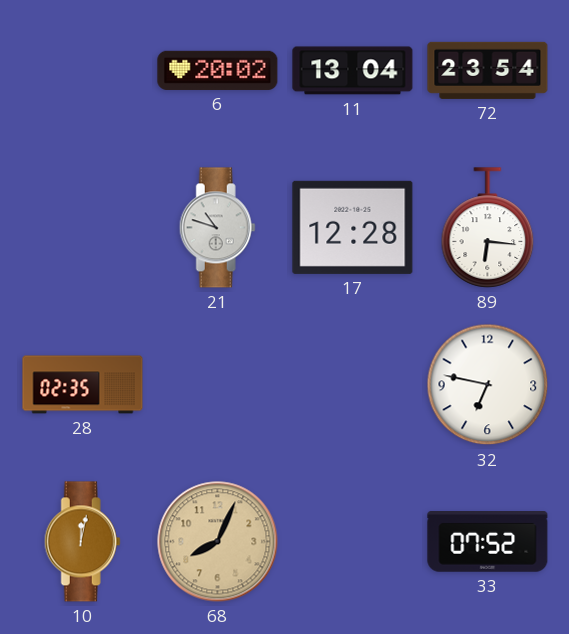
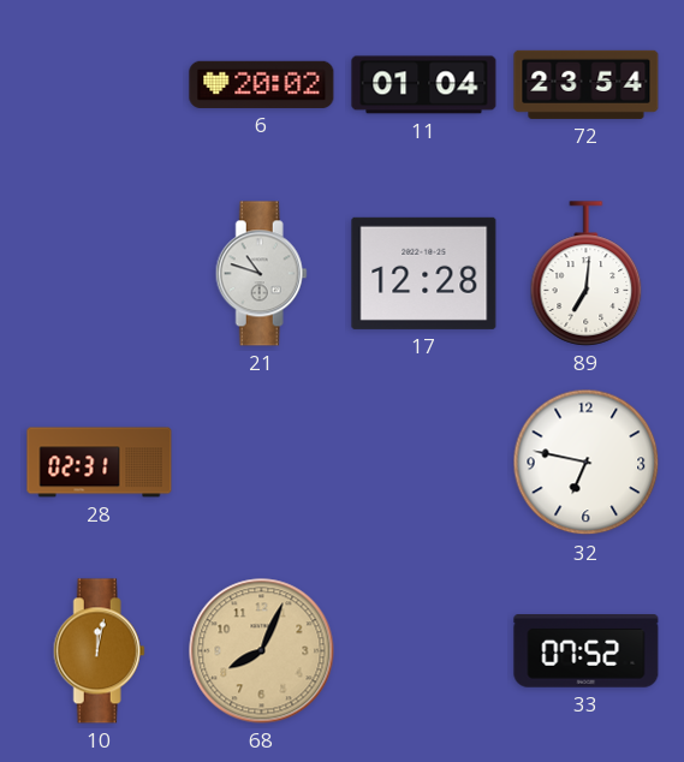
11: 13:04 -> 01:04 (424, 85)
89: 6:16 -> 7:01 (587, 274)
28: 02:35 -> 02:31 (100, 463)
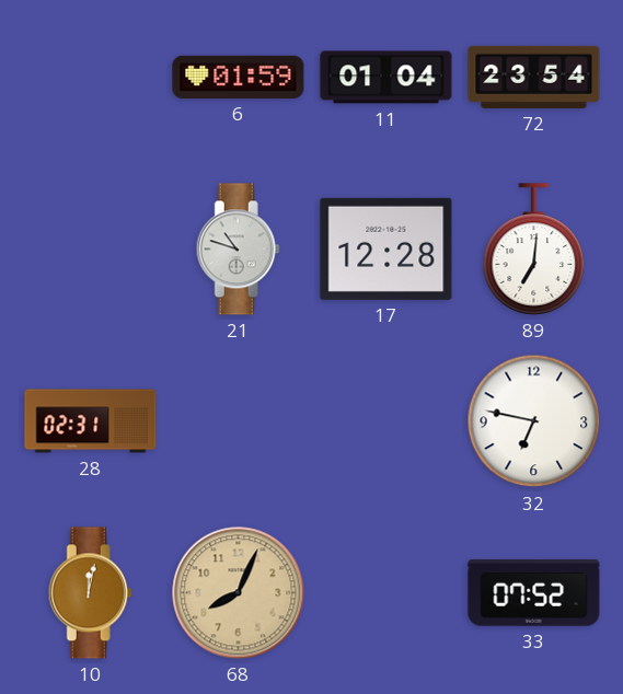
6: 20:02 -> 01:59 (239, 77)
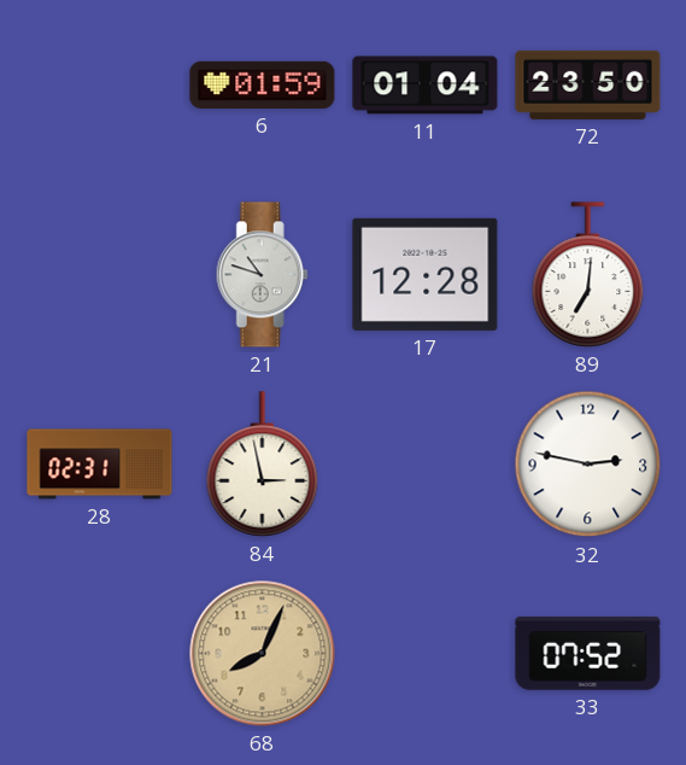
72: 23:54 -> 23:50 (588, 84)
84: none -> 2:58 (263, 465)
32: 6:47 -> 2:47 (588, 465)
10: 12:02 -> none (90, 593)
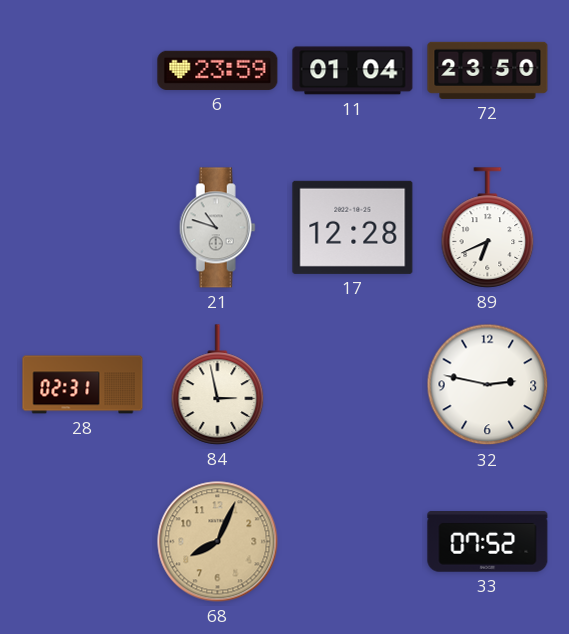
6: 01:59 -> 23:59 (218, 70)
89: 7:01 -> 6:41 (488, 228)
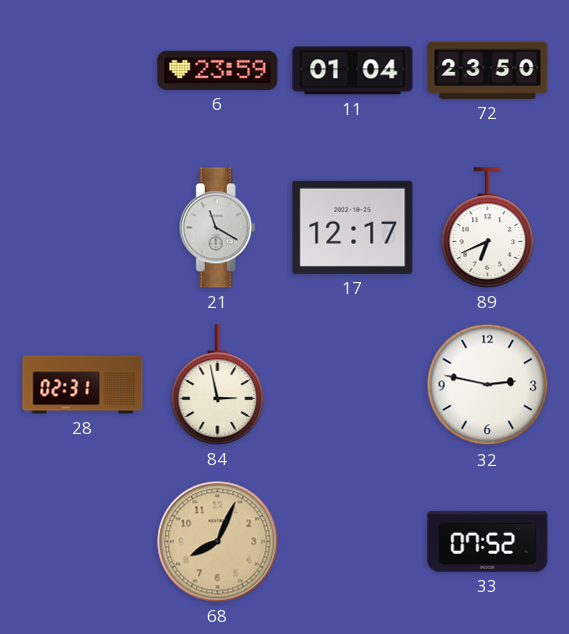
21: 10:48 -> 11:20 (217, 228)
17: 12:28 -> 12:17 (353, 227)
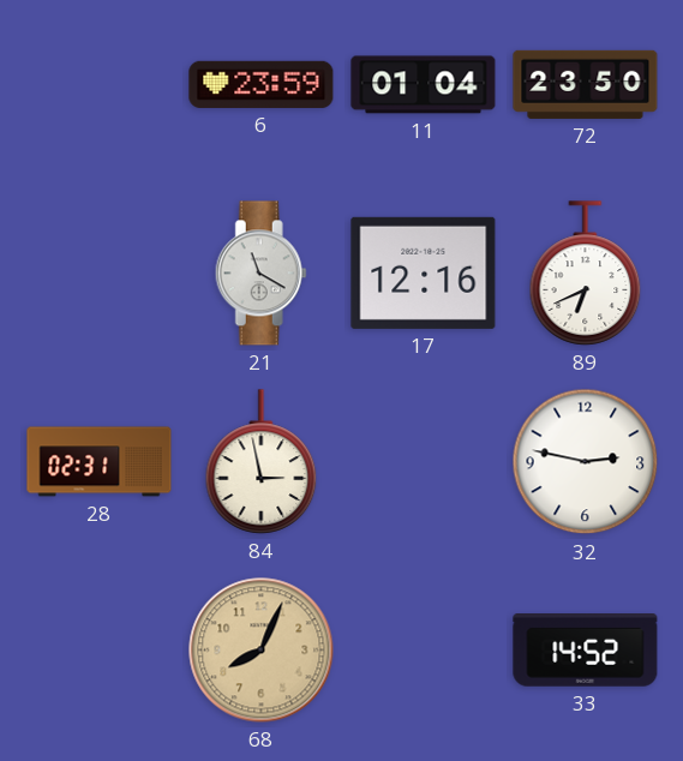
17: 12:17 -> 12:16 (424, 272)
33: 07:52 -> 14:52 (586, 651)
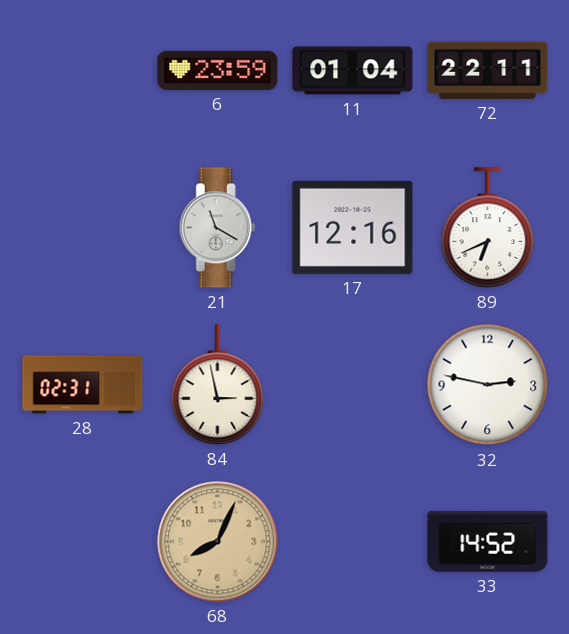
72: 23:50 -> 22:11 (488, 70)
